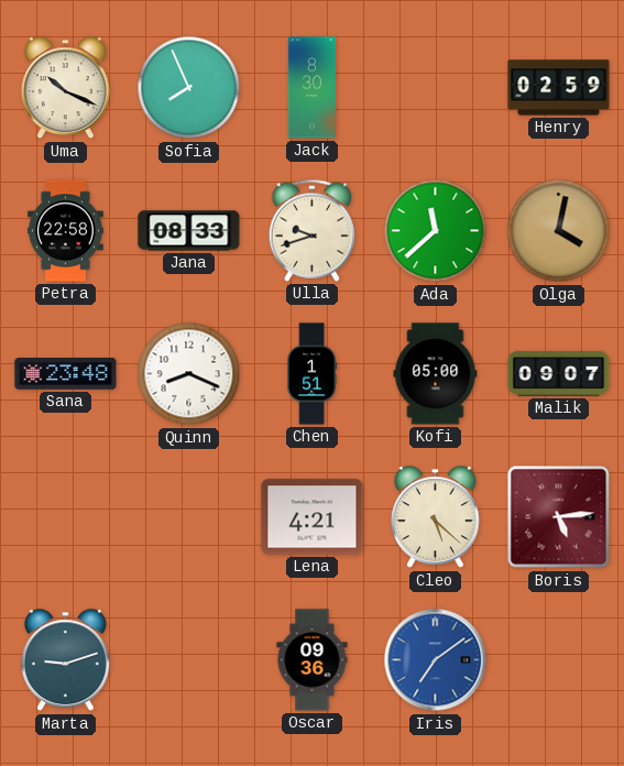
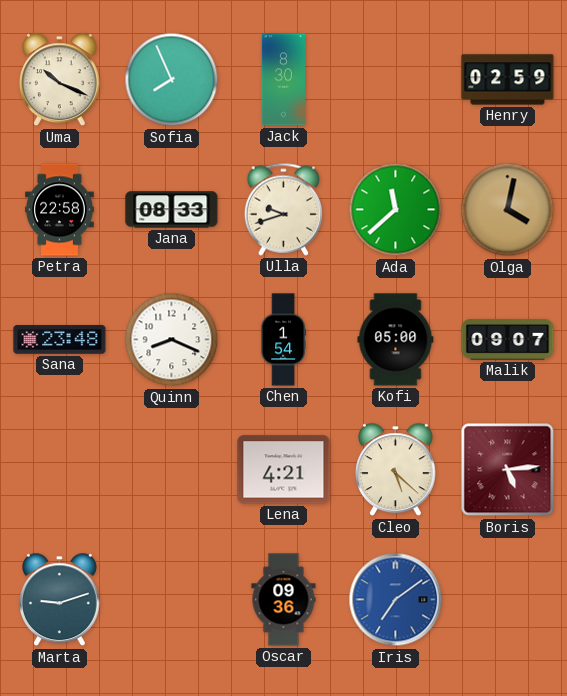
Chen: 1:51 -> 1:54 (283, 340)
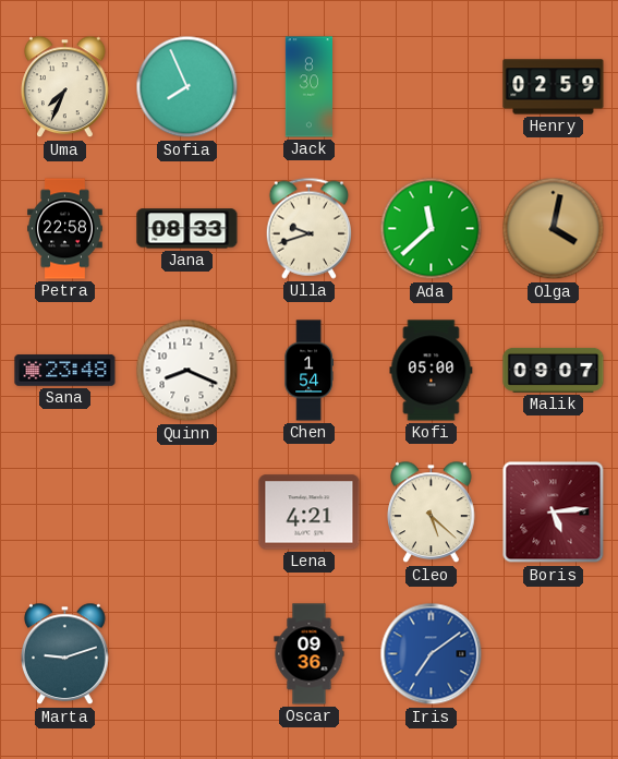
Uma: 10:19 -> 7:34 (65, 87)
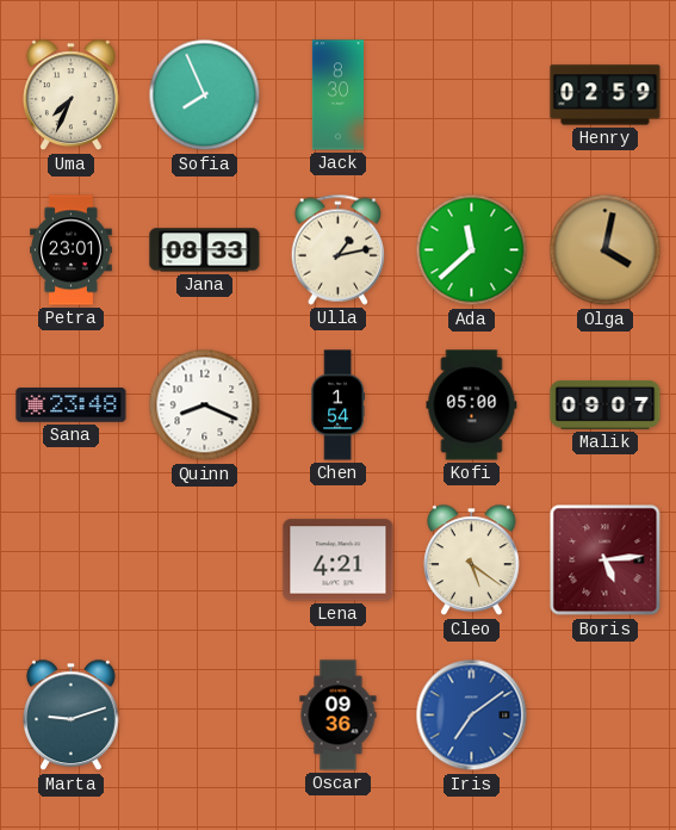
Petra: 22:58 -> 23:01 (72, 250)
Ulla: 9:42 -> 1:13 (337, 249)
Cleo: 5:22 -> 5:21 (472, 560)
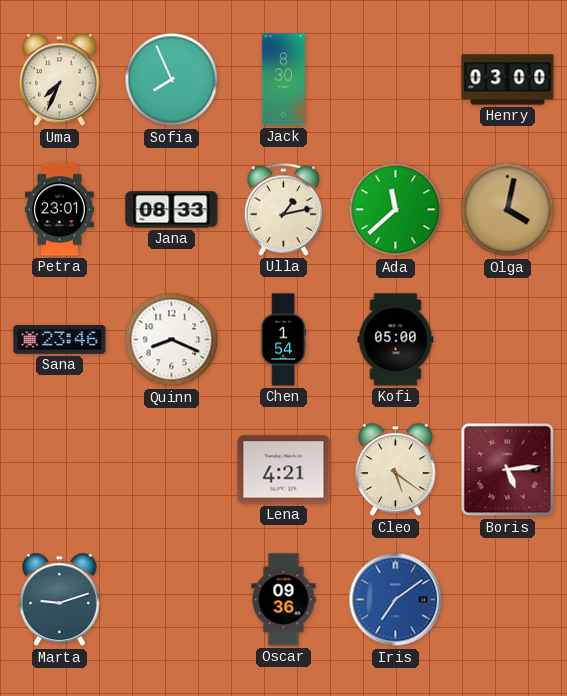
Henry: 02:59 -> 03:00 (508, 80)
Sana: 23:48 -> 23:46 (60, 340)
Malik: 09:07 -> none (606, 404)
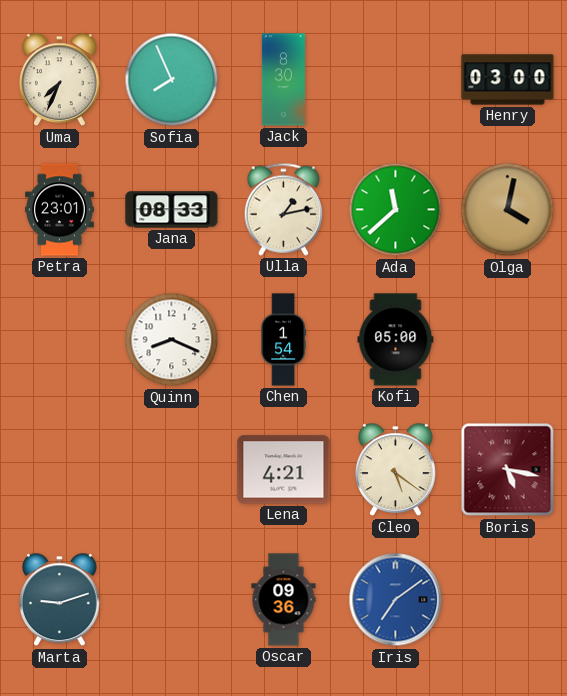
Sana: 23:46 -> none (60, 340)
Boris: 5:14 -> 5:17 (508, 470)
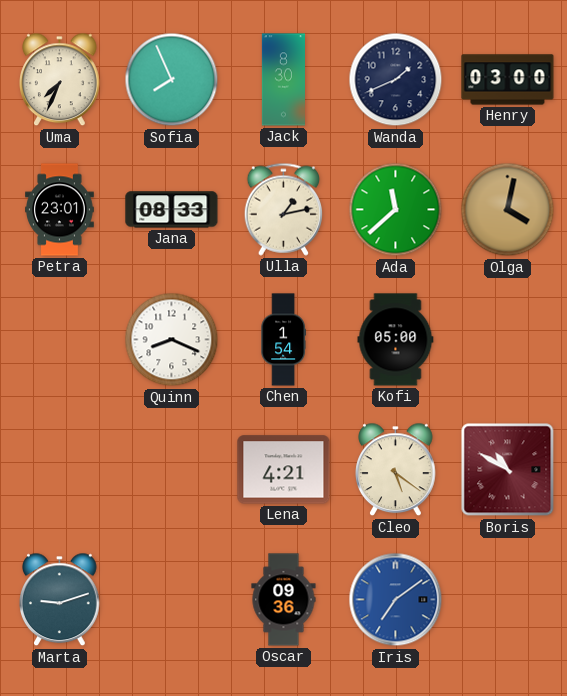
Wanda: none -> 1:41 (396, 80)
Boris: 5:17 -> 10:50 (508, 470)
